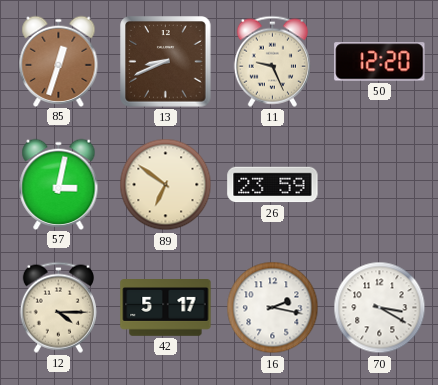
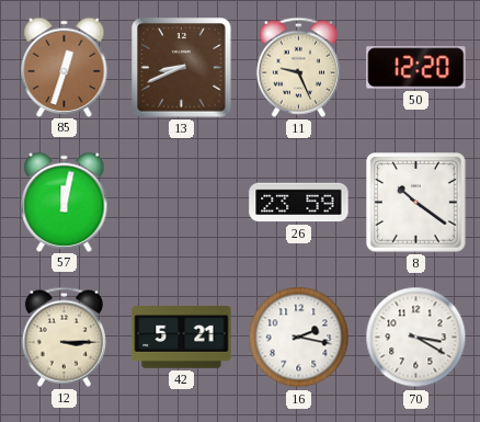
57: 3:02 -> 12:02 (65, 202)
89: 6:51 -> none (166, 185)
8: none -> 10:21 (416, 203)
12: 4:15 -> 3:15 (64, 337)
42: 5:17 -> 5:21 (182, 338)
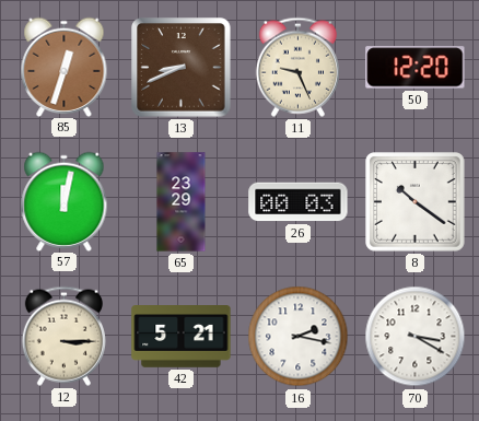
65: none -> 23:29 (182, 202)
26: 23:59 -> 00:03 (299, 202)
